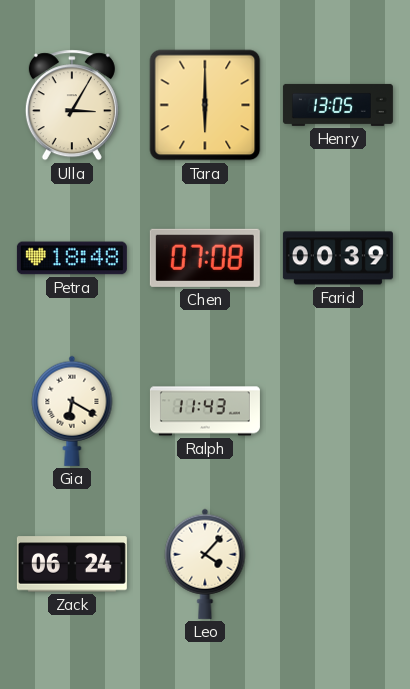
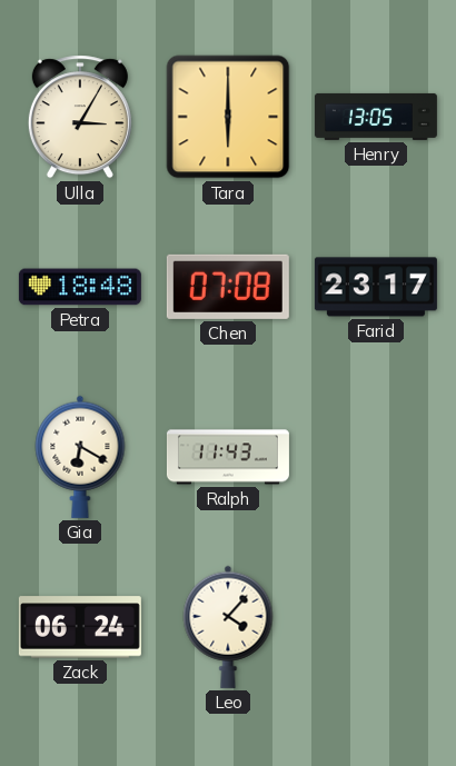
Farid: 00:39 -> 23:17 (376, 287)
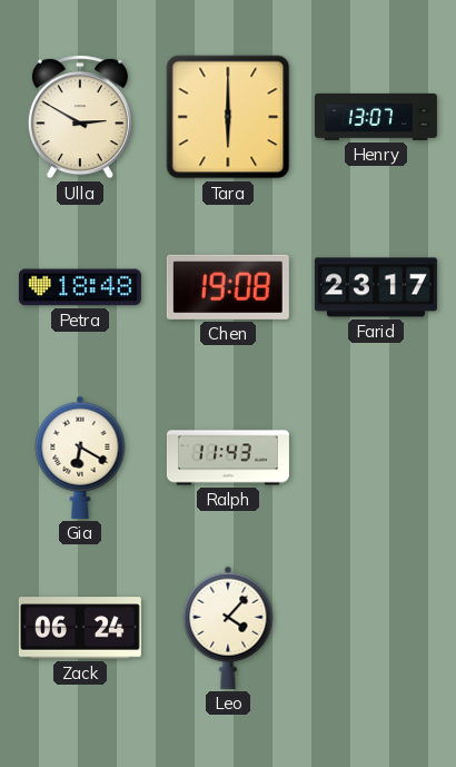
Ulla: 3:05 -> 2:50 (80, 117)
Henry: 13:05 -> 13:07 (376, 117)
Chen: 07:08 -> 19:08 (228, 287)
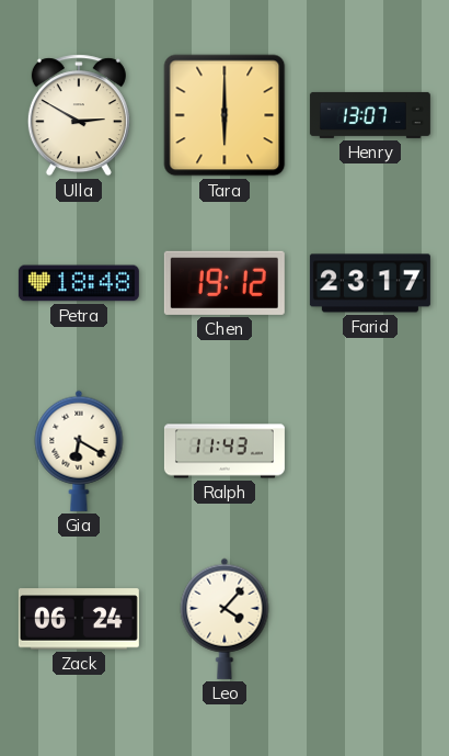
Chen: 19:08 -> 19:12 (225, 283)
